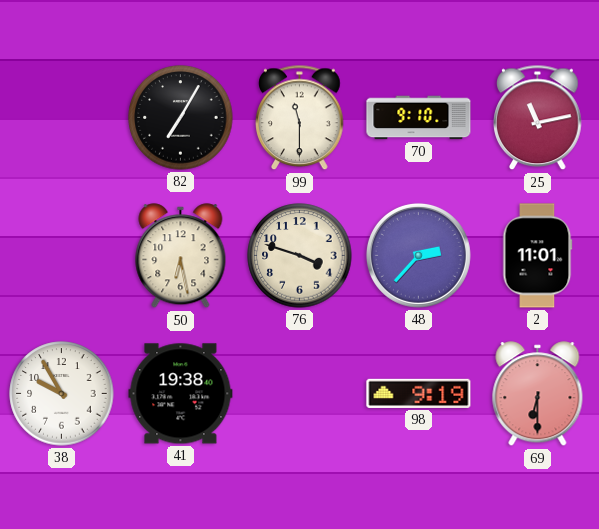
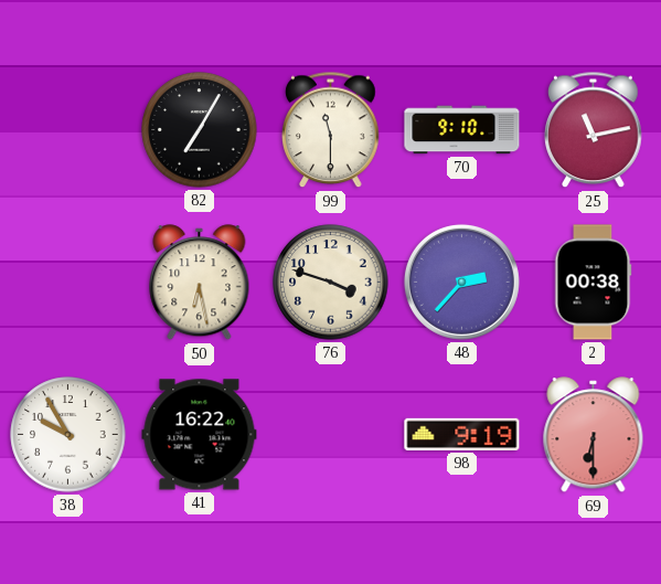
2: 11:01 -> 00:38 (594, 283)
41: 19:38 -> 16:22 (200, 435)
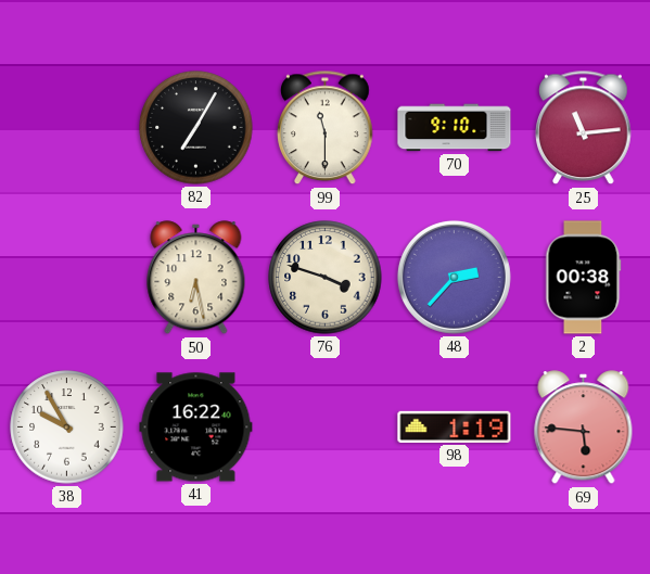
25: 11:13 -> 11:14 (584, 128)
98: 9:19 -> 1:19 (455, 426)
69: 6:30 -> 5:46 (584, 428)
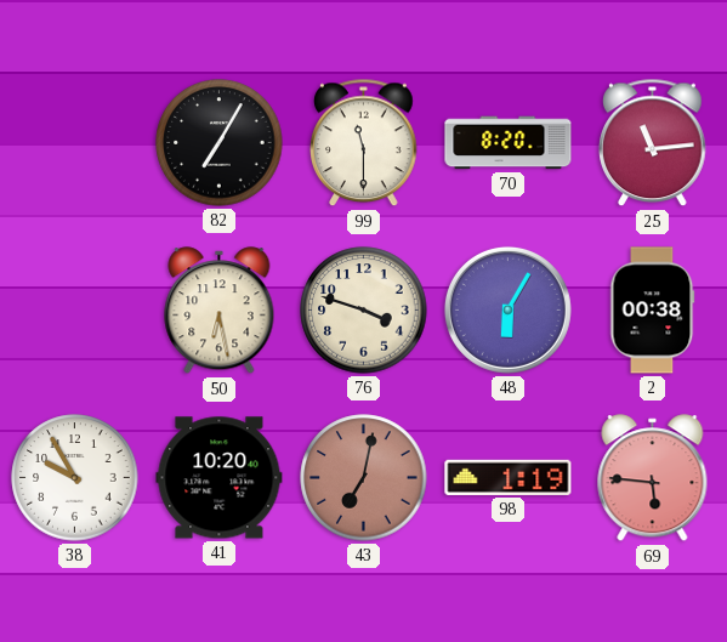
70: 9:10 -> 8:20 (509, 143)
48: 2:37 -> 6:05 (507, 309)
41: 16:22 -> 10:20 (220, 478)
43: none -> 7:02 (364, 478)
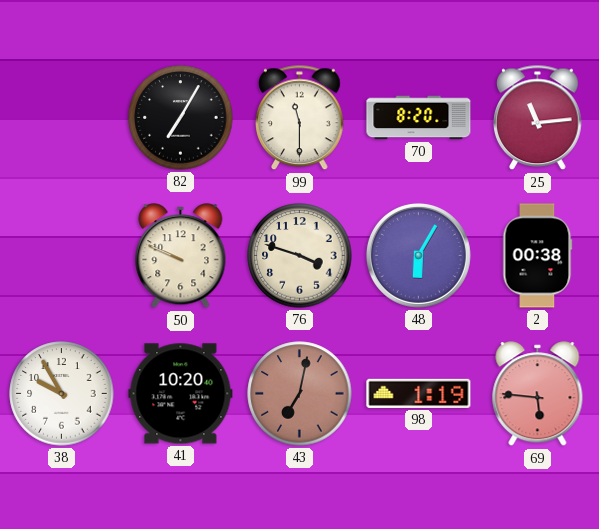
50: 6:28 -> 9:49 (181, 256)
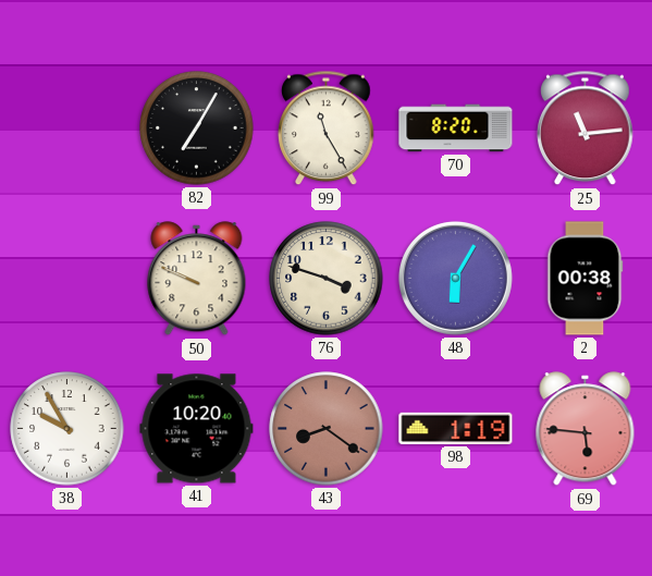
99: 11:30 -> 11:25 (327, 128)
43: 7:02 -> 8:21 (327, 429)
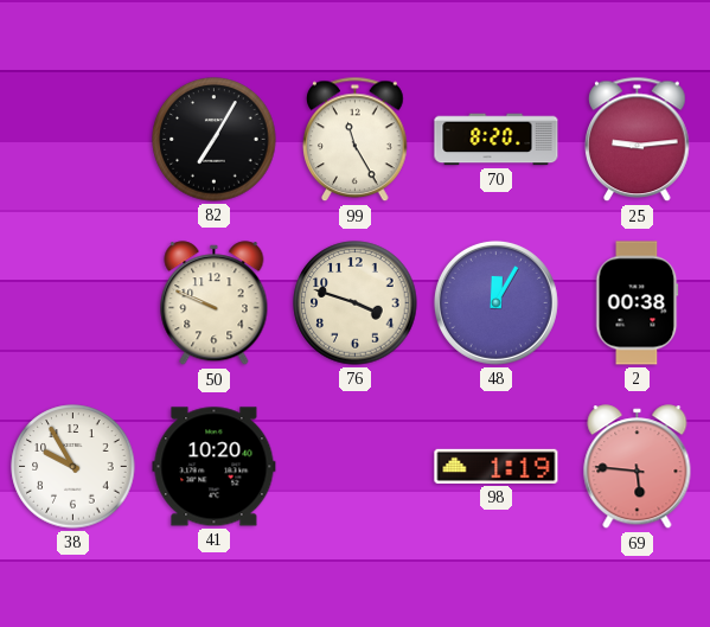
25: 11:14 -> 9:14 (638, 140)
48: 6:05 -> 12:05 (495, 302)
43: 8:21 -> none (327, 429)
